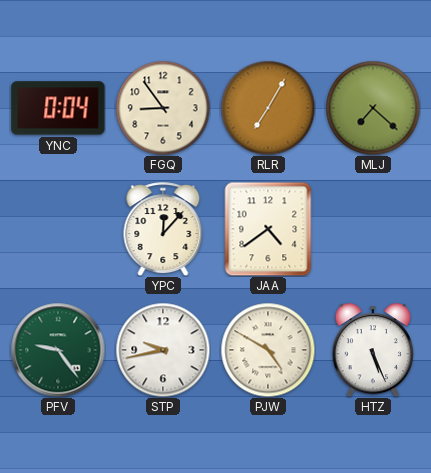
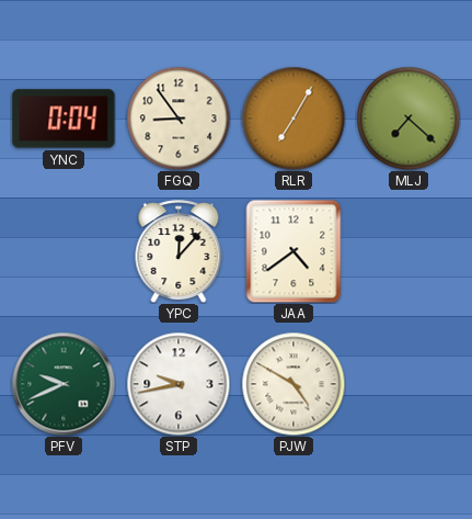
PFV: 9:24 -> 9:41 (64, 384)
HTZ: 5:26 -> none (373, 350)
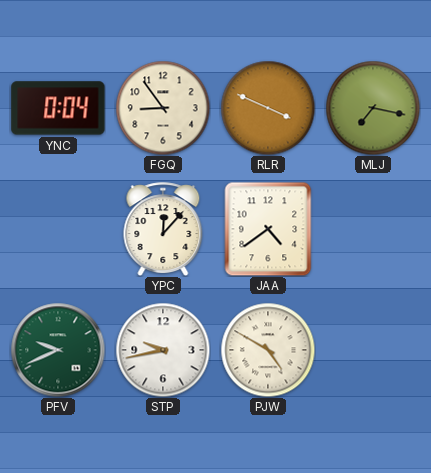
RLR: 7:05 -> 3:49 (268, 108)
MLJ: 7:22 -> 7:17 (373, 108)
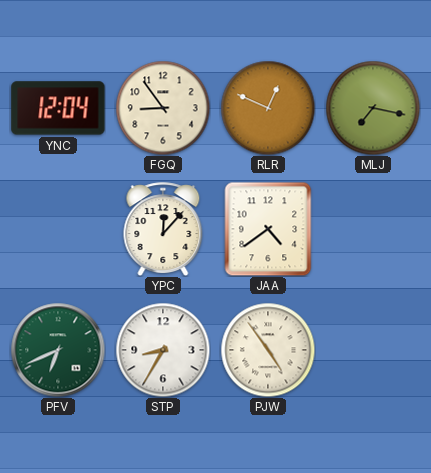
YNC: 0:04 -> 12:04 (58, 108)
RLR: 3:49 -> 12:49 (268, 108)
PFV: 9:41 -> 6:41 (58, 350)
STP: 9:43 -> 8:35 (163, 350)
PJW: 4:50 -> 4:54 (268, 350)
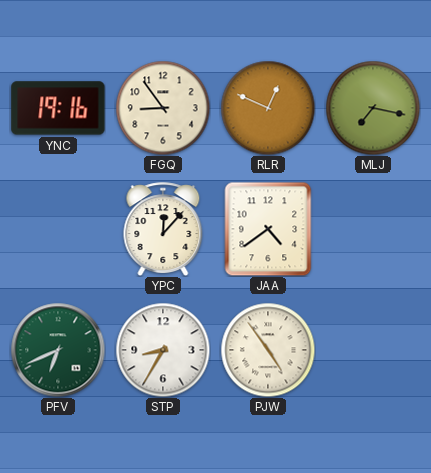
YNC: 12:04 -> 19:16 (58, 108)
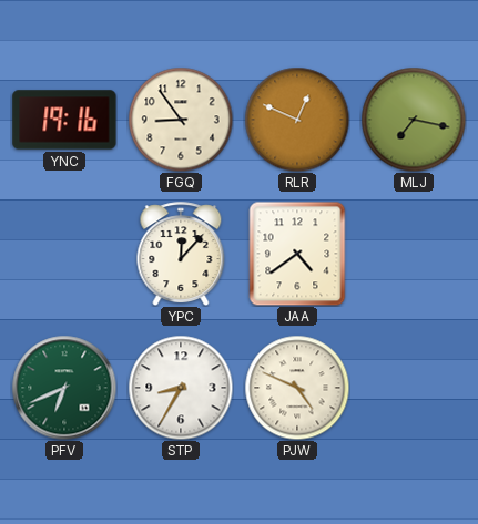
PJW: 4:54 -> 4:49 (297, 388)
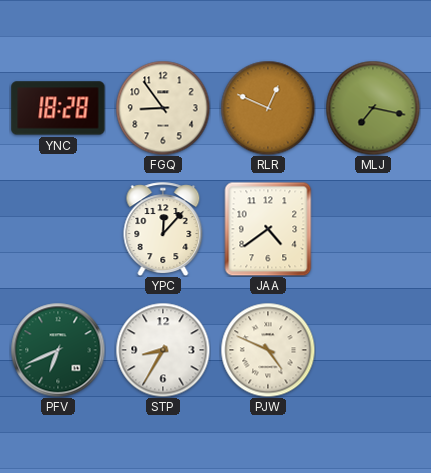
YNC: 19:16 -> 18:28 (58, 108)
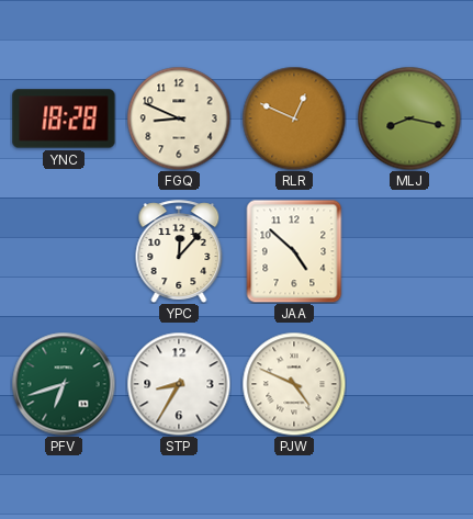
FGQ: 8:54 -> 8:49 (179, 119)
MLJ: 7:17 -> 8:17 (409, 119)
JAA: 4:39 -> 4:52 (294, 251)
PFV: 6:41 -> 6:42 (64, 384)
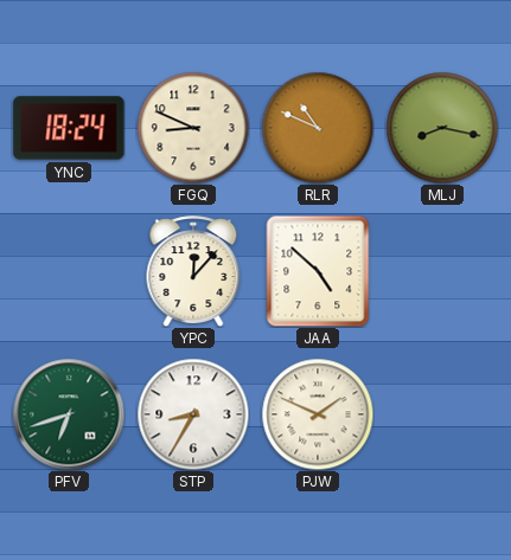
YNC: 18:28 -> 18:24 (69, 128)
RLR: 12:49 -> 10:49 (318, 128)
PJW: 4:49 -> 1:49 (318, 414)
